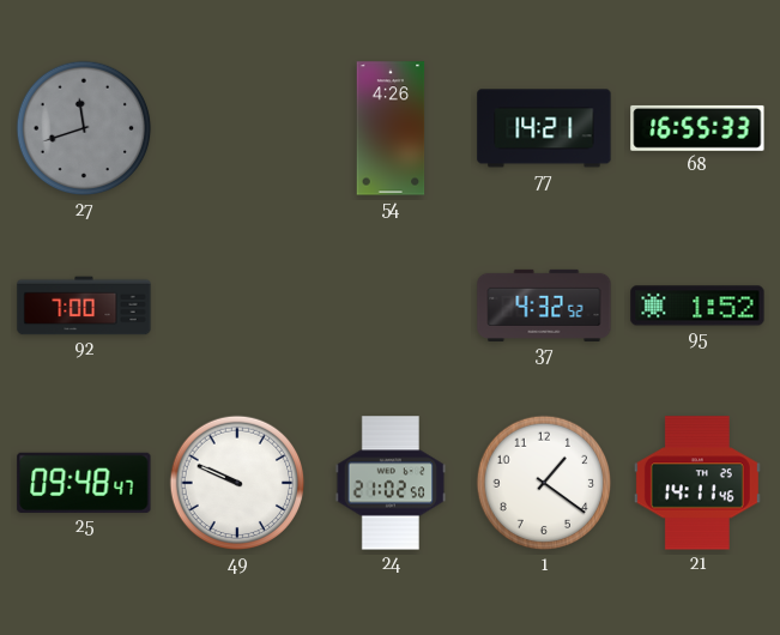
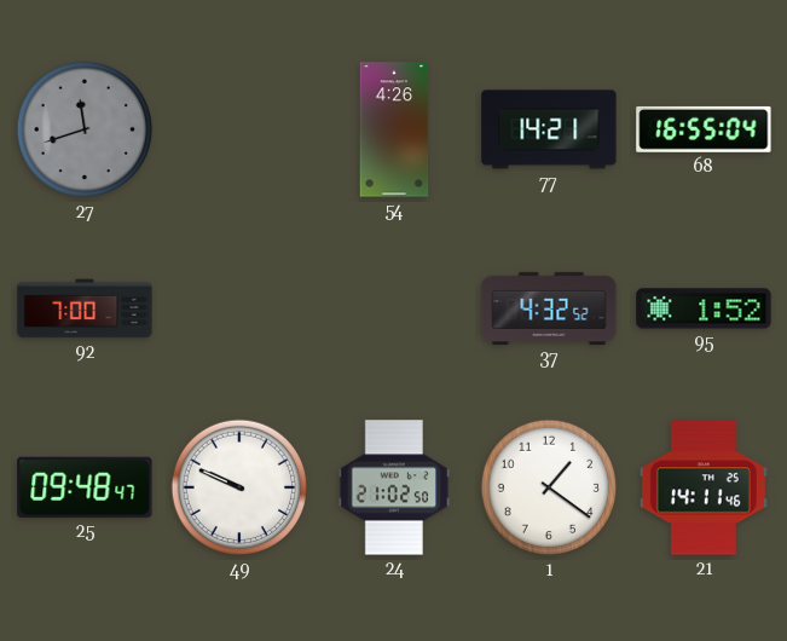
68: 16:55:33 -> 16:55:04 (704, 129)
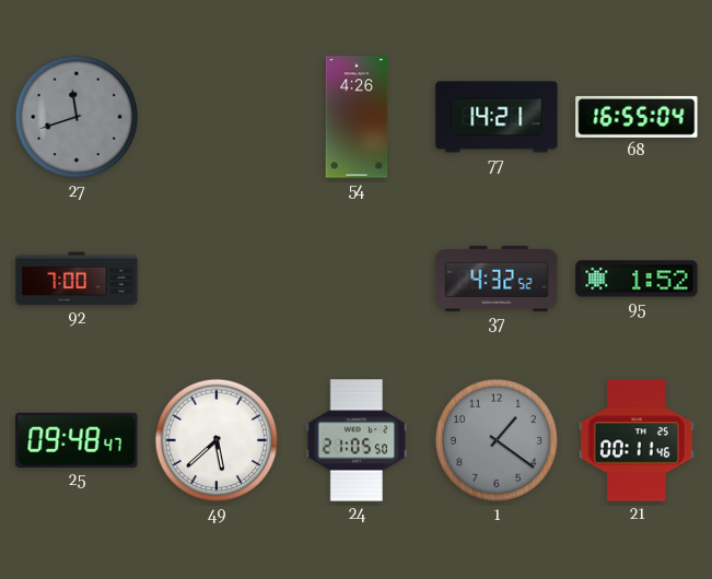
49: 9:49 -> 5:38 (217, 440)
24: 21:02 -> 21:05 (357, 440)
1 dial: white -> grey (497, 440)
21: 14:11 -> 00:11 (637, 440)
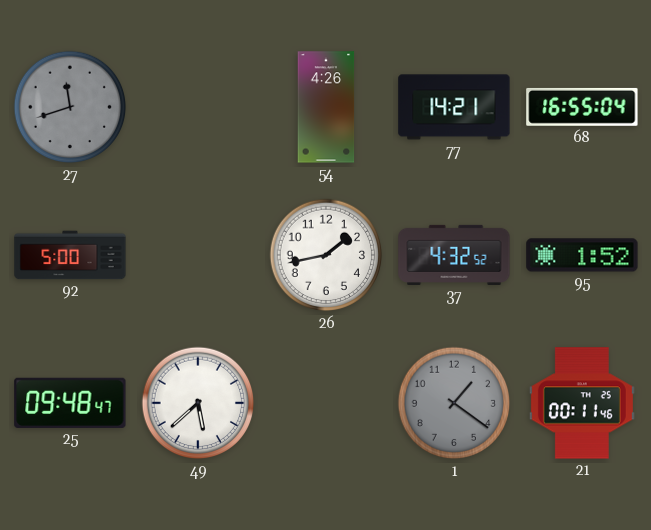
92: 7:00 -> 5:00 (70, 255)
26: none -> 1:43 (326, 255)
24: 21:05 -> none (357, 440)
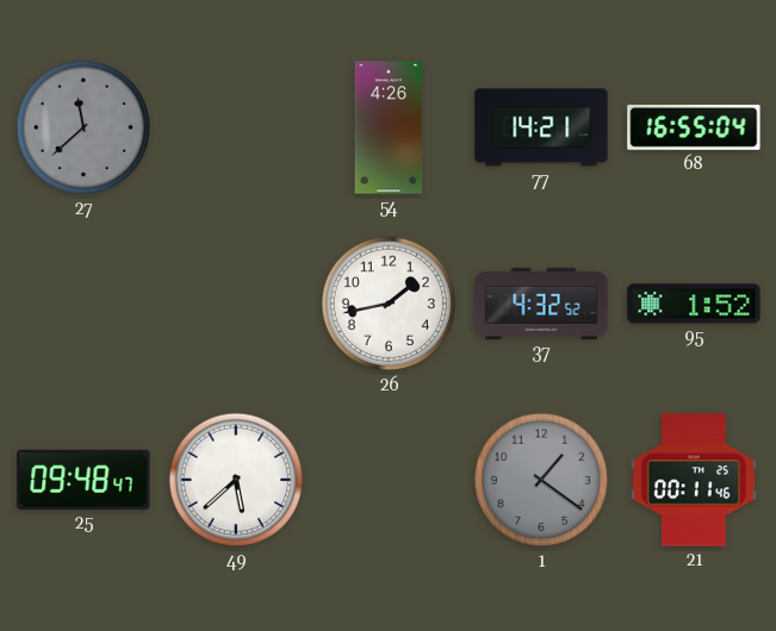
27: 11:42 -> 11:38 (83, 127)
92: 5:00 -> none (70, 255)
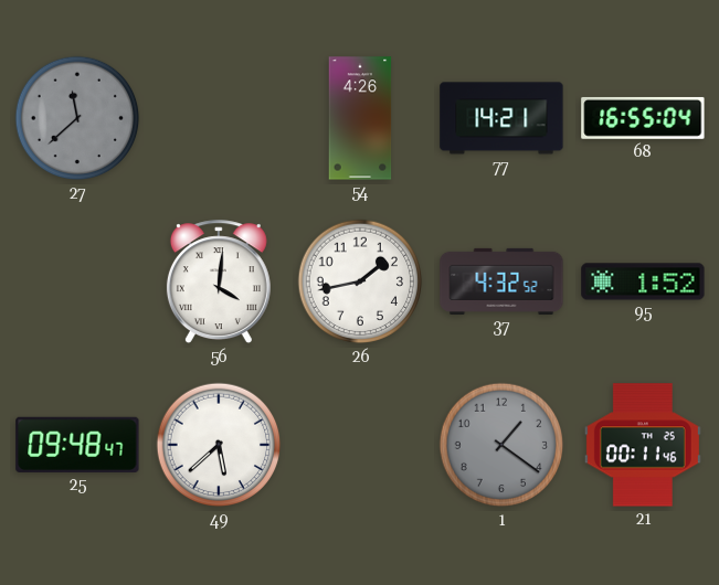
56: none -> 4:01 (219, 283)
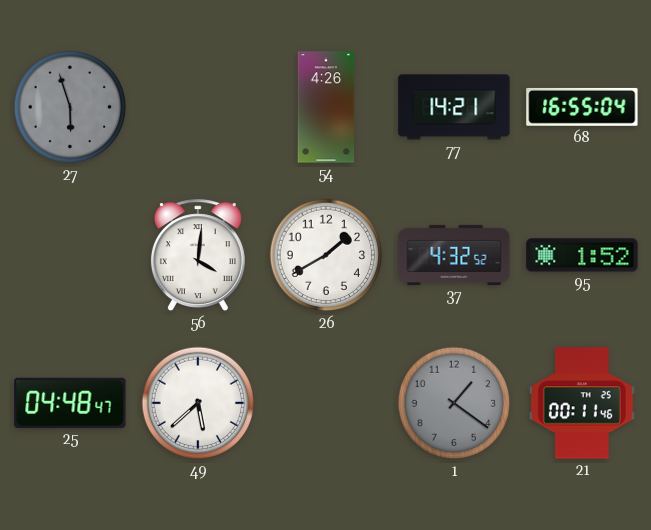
27: 11:38 -> 5:57 (70, 107)
26: 1:43 -> 1:40 (326, 255)
25: 09:48 -> 04:48 (70, 403)
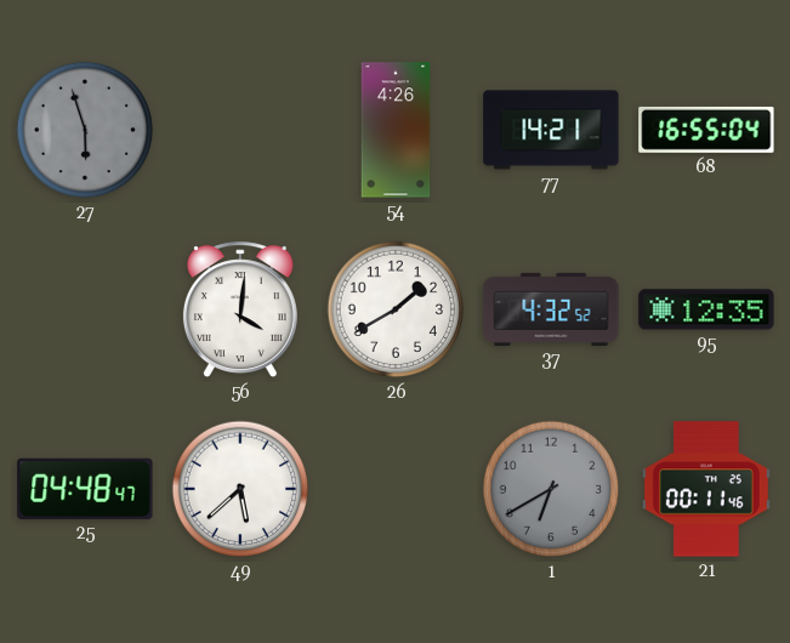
95: 1:52 -> 12:35 (706, 309)
1: 1:21 -> 6:40 (551, 489)
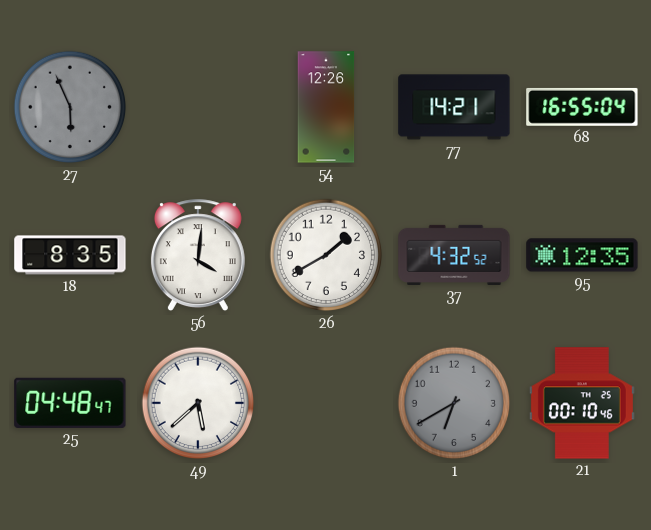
27: 5:57 -> 5:56 (70, 107)
54: 4:26 -> 12:26 (326, 107)
18: none -> 8:35 (70, 255)
21: 00:11 -> 00:10 (582, 403)
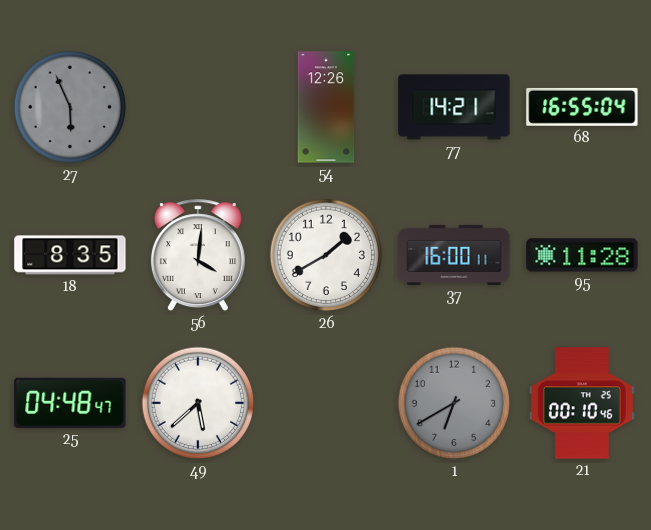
37: 4:32 -> 16:00 (454, 255)
95: 12:35 -> 11:28 (582, 255)
